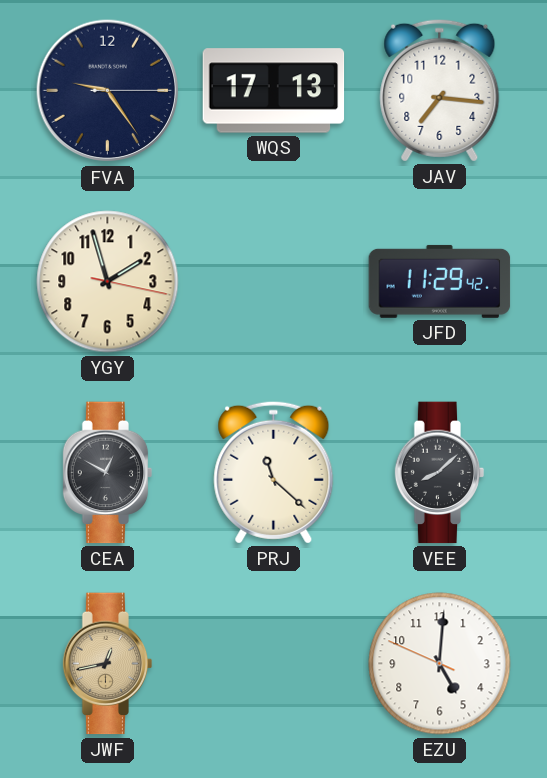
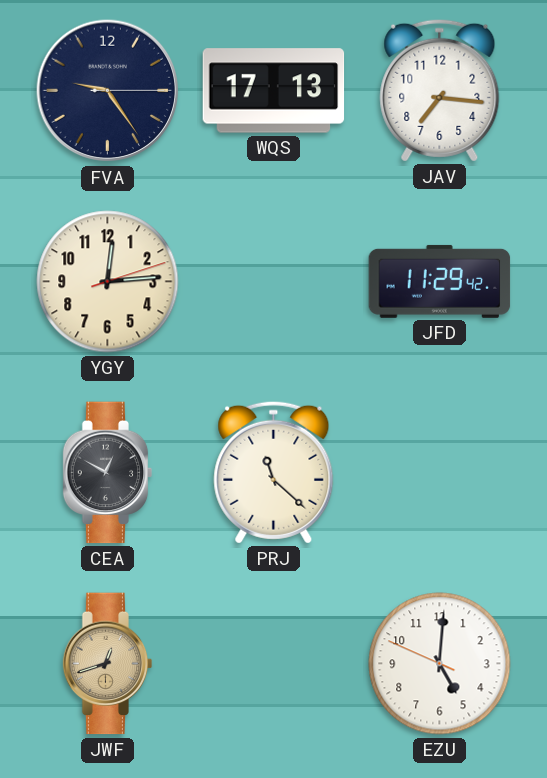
YGY: 1:57 -> 12:14 (108, 282)
VEE: 8:08 -> none (440, 473)
JWF: 12:43 -> 12:42 (108, 664)
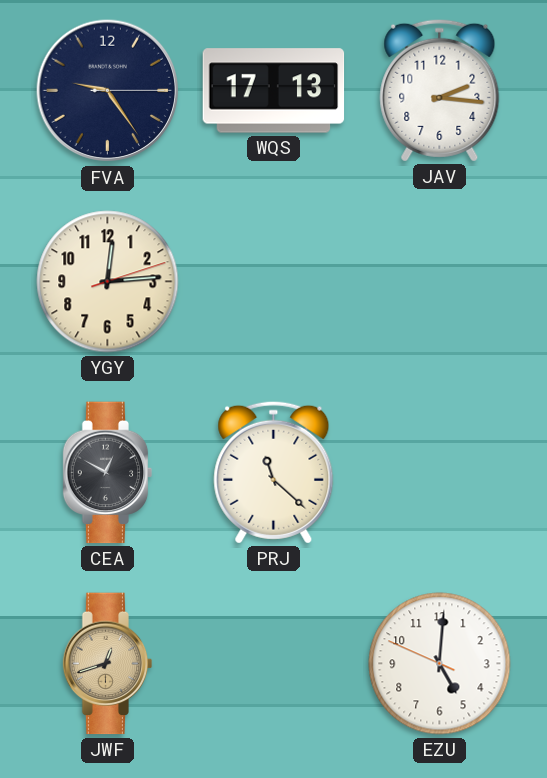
JAV: 7:16 -> 2:16 (440, 90)
JFD: 11:29 -> none (440, 281)
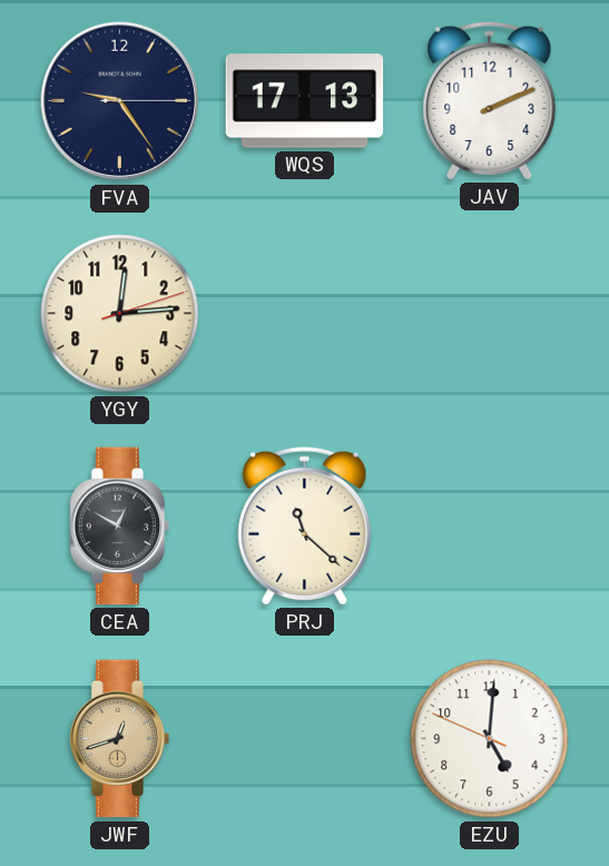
JAV: 2:16 -> 2:11 (490, 100)
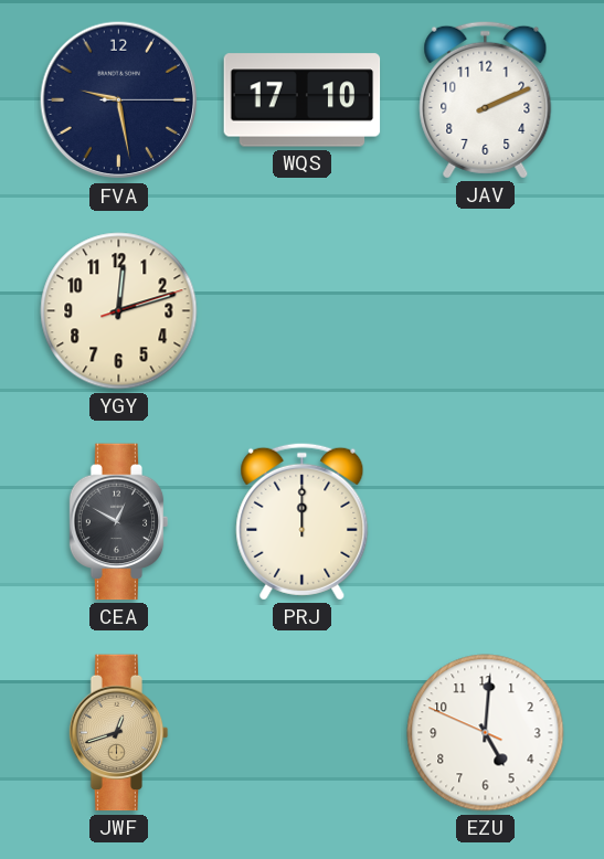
FVA: 9:24 -> 9:28 (119, 100)
WQS: 17:13 -> 17:10 (303, 100)
YGY: 12:14 -> 12:12 (119, 311)
PRJ: 11:22 -> 12:00 (303, 521)
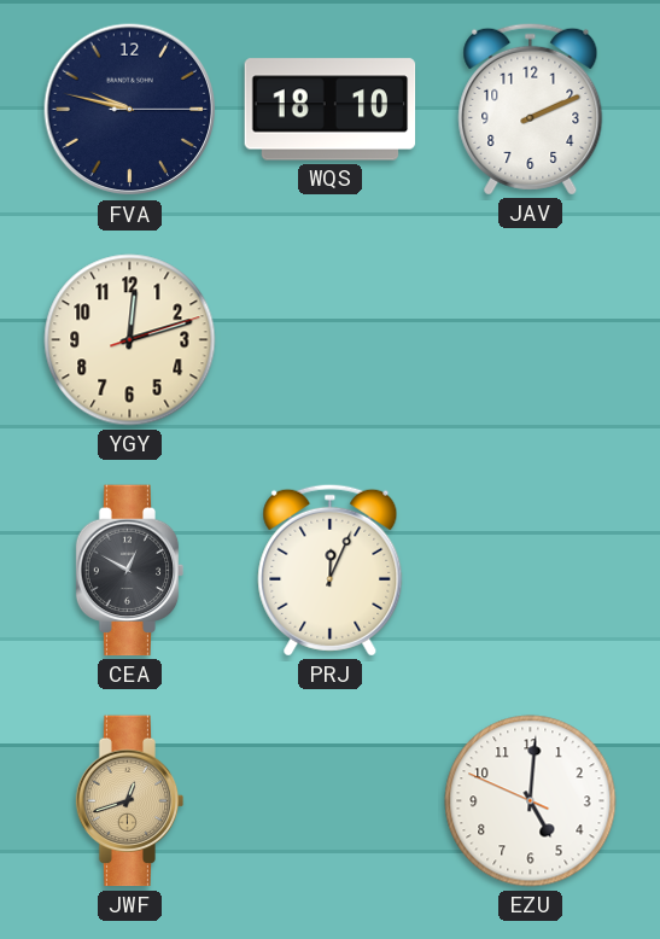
FVA: 9:28 -> 9:47 (130, 110)
WQS: 17:10 -> 18:10 (331, 110)
PRJ: 12:00 -> 12:04 (331, 570)
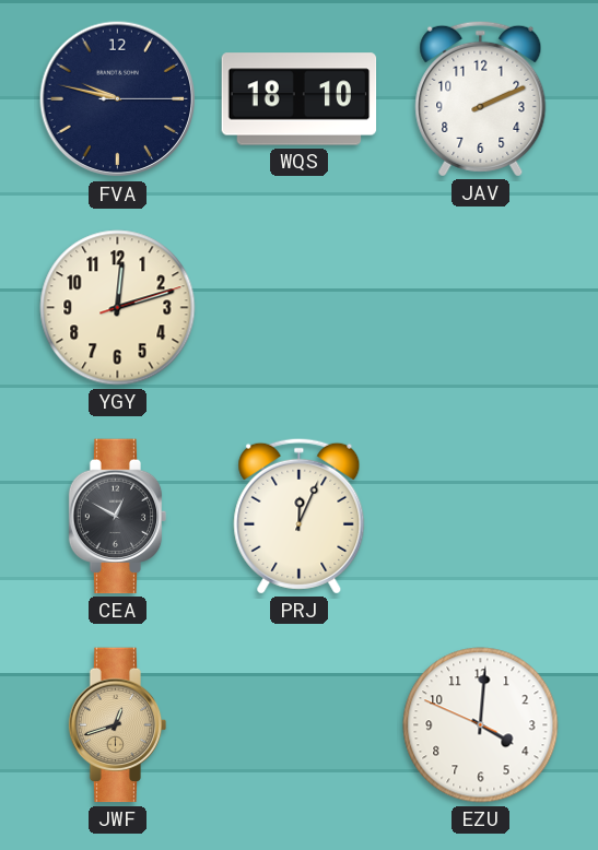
EZU: 5:00 -> 4:00 (481, 725)
